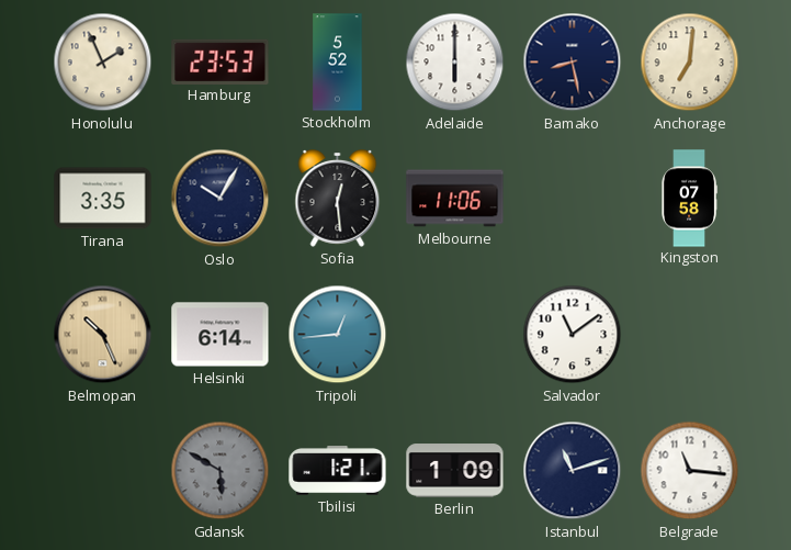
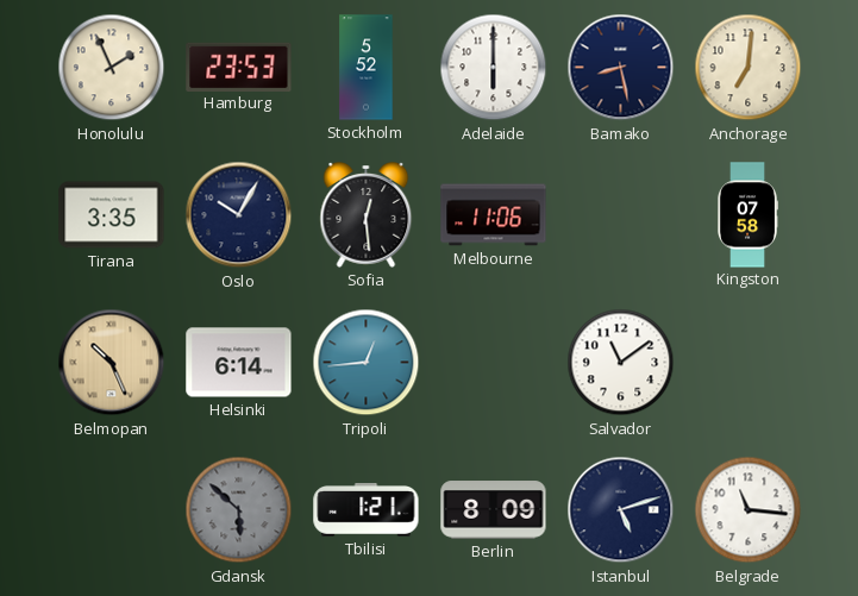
Gdansk: 5:50 -> 5:52 (239, 510)
Berlin: 1:09 -> 8:09 (494, 510)
Istanbul: 11:12 -> 5:12 (621, 510)
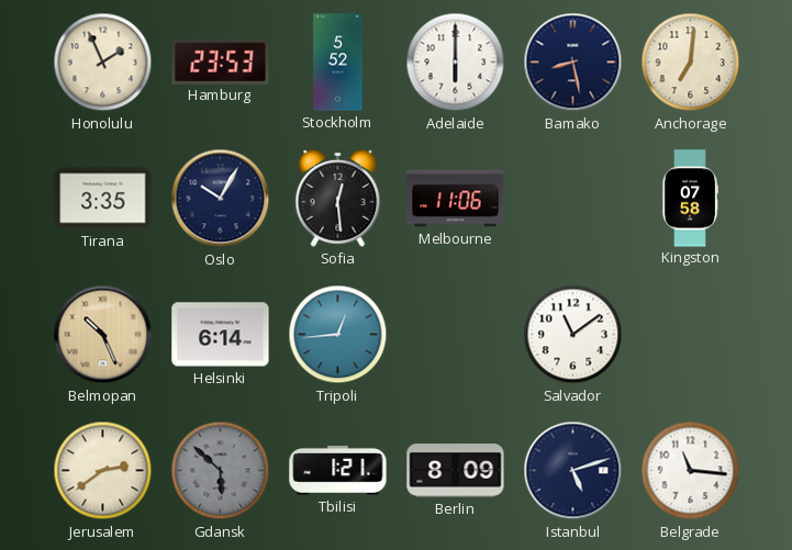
Jerusalem: none -> 2:39 (103, 471)
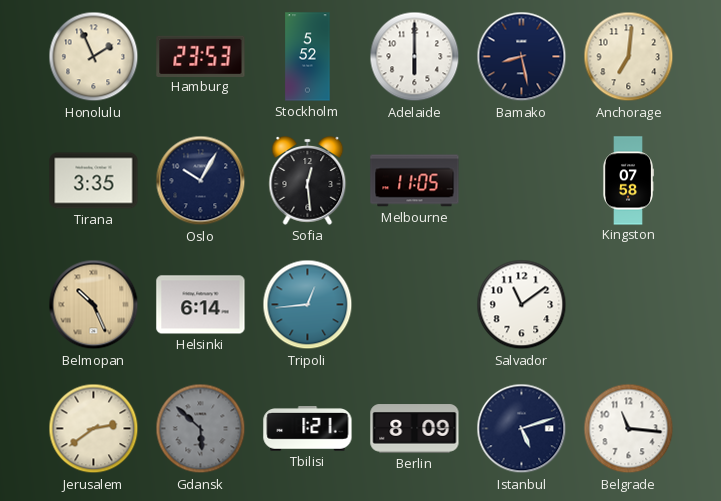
Melbourne: 11:06 -> 11:05 (415, 181)
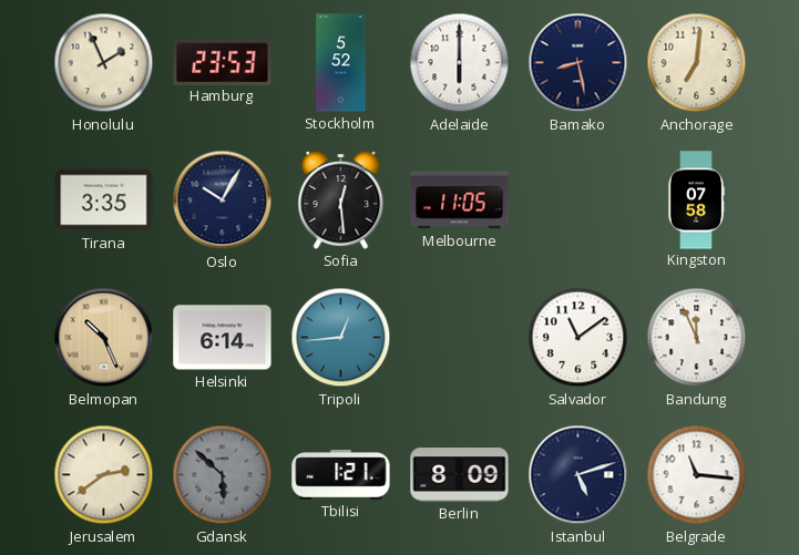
Bandung: none -> 11:56 (697, 338)
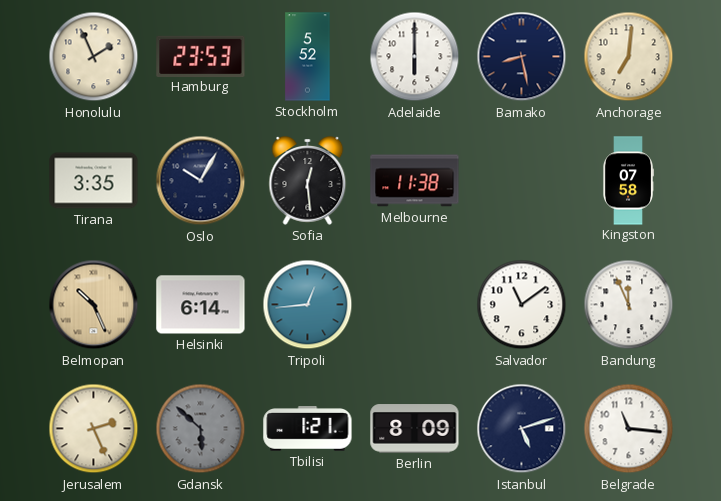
Melbourne: 11:05 -> 11:38 (415, 181)
Jerusalem: 2:39 -> 2:26 (94, 429)
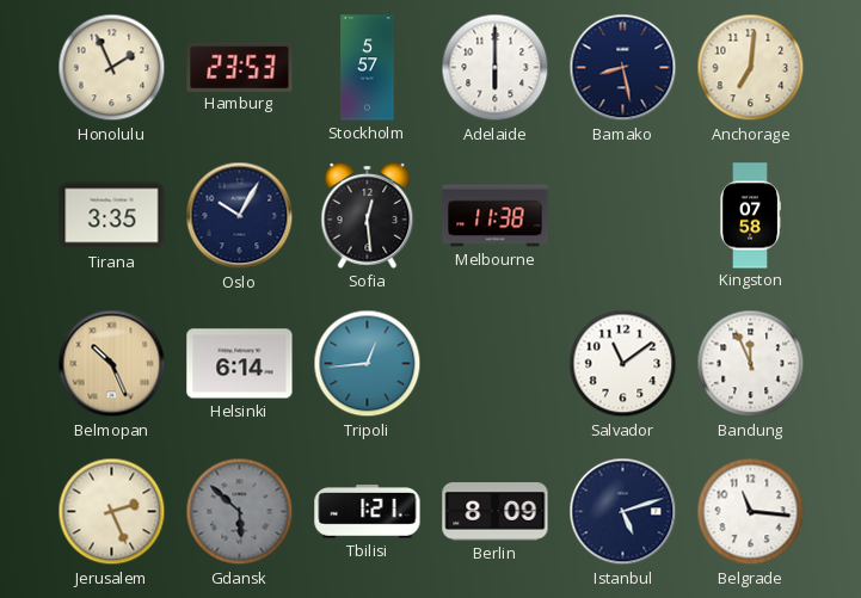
Stockholm: 5:52 -> 5:57 (368, 68)
